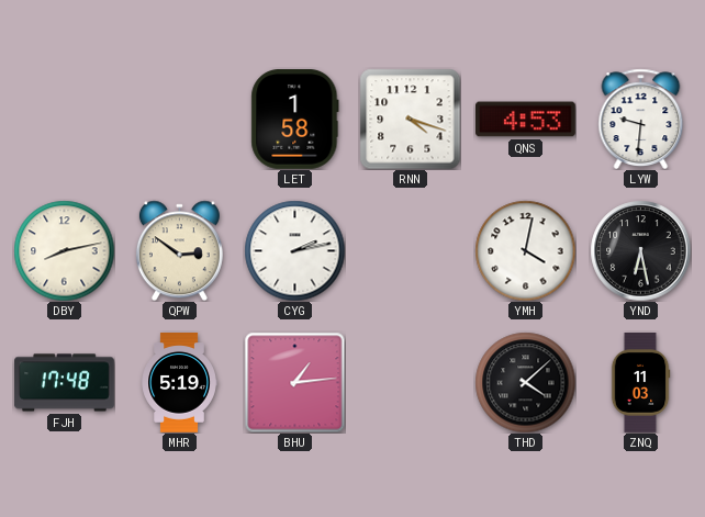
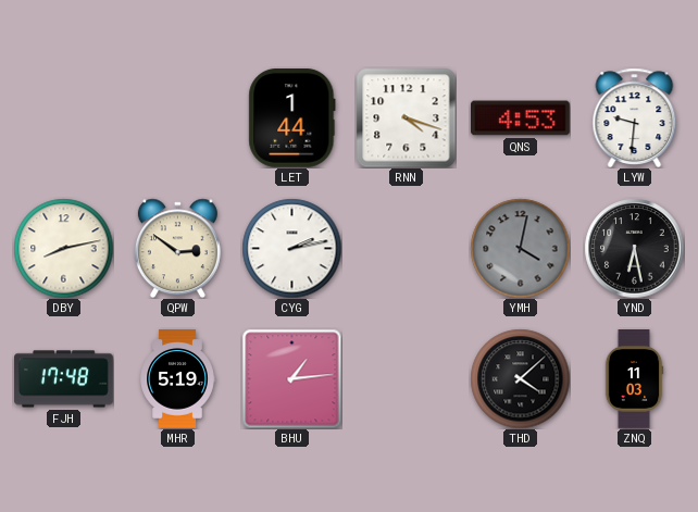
LET: 1:58 -> 1:44 (292, 118)
YMH dial: white -> grey (520, 248)
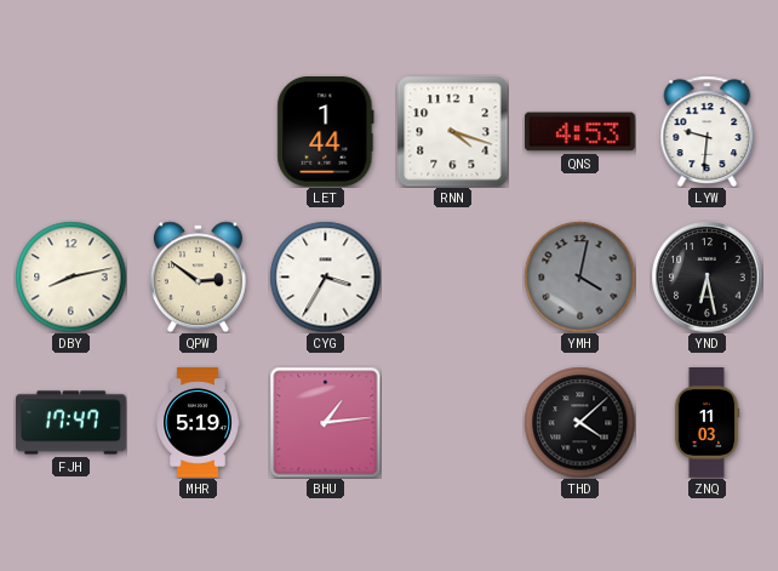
CYG: 2:13 -> 3:35 (325, 276)
FJH: 17:48 -> 17:47 (71, 423)
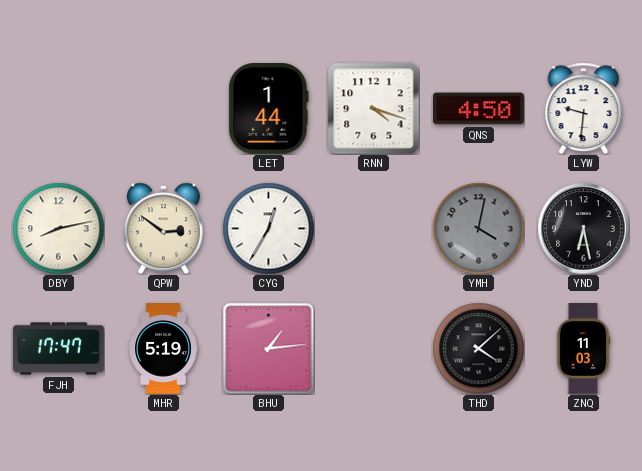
QNS: 4:53 -> 4:50 (479, 109)
CYG: 3:35 -> 12:35 (268, 228)
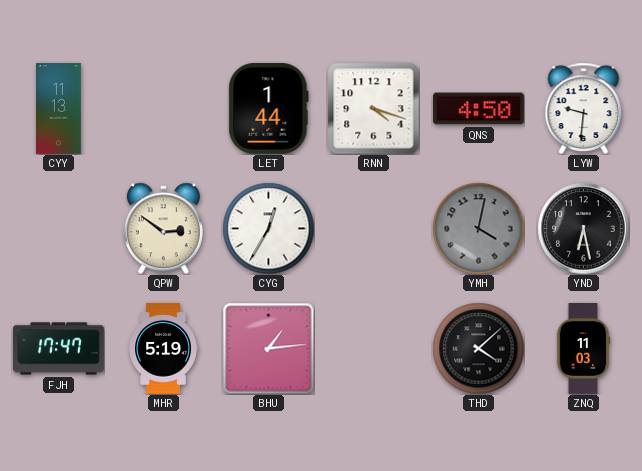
CYY: none -> 11:13 (59, 109)
DBY: 8:13 -> none (58, 228)
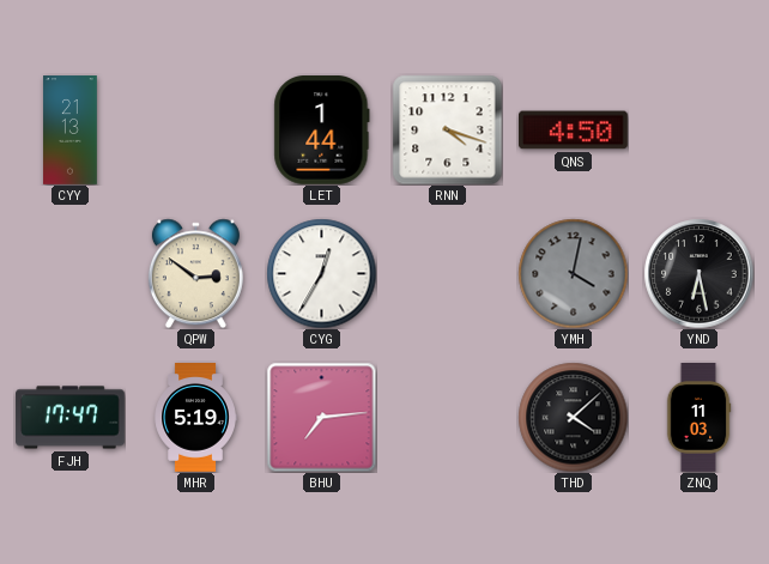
CYY: 11:13 -> 21:13 (71, 131)
LYW: 9:31 -> none (584, 108)
BHU: 1:14 -> 7:14 (321, 417)
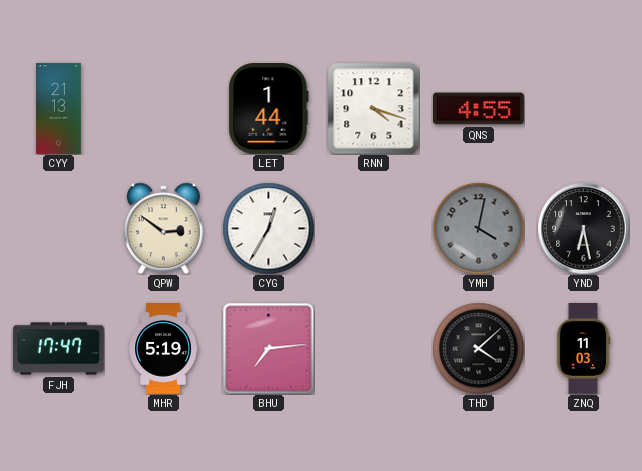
QNS: 4:50 -> 4:55 (479, 109)
